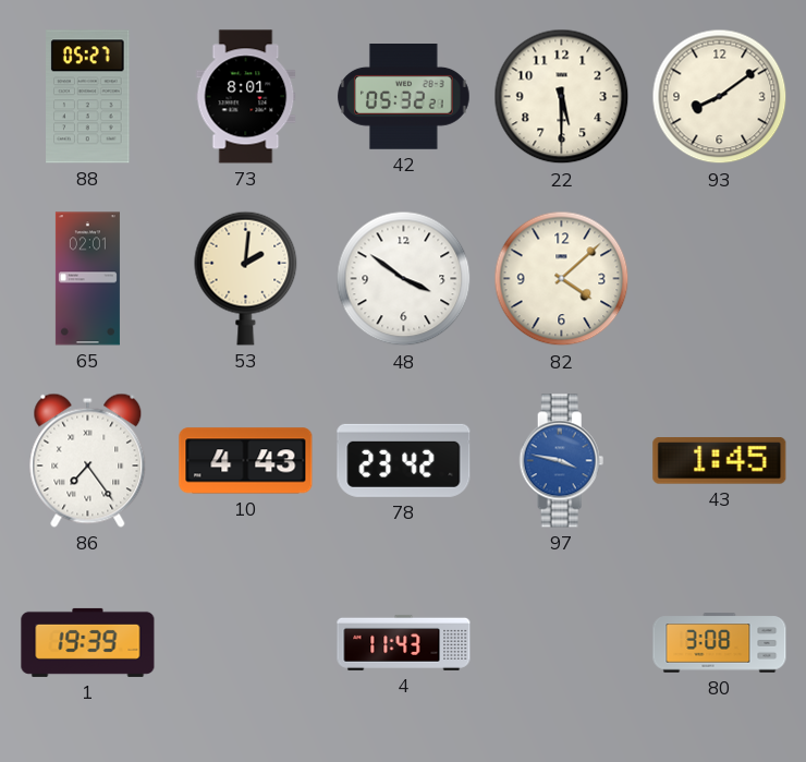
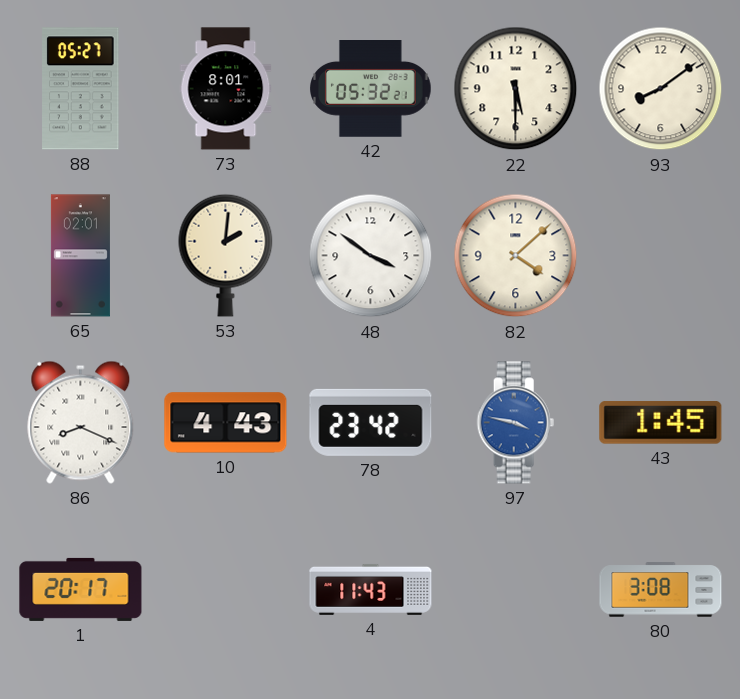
86: 7:24 -> 8:19 (81, 422)
1: 19:39 -> 20:17 (81, 589)
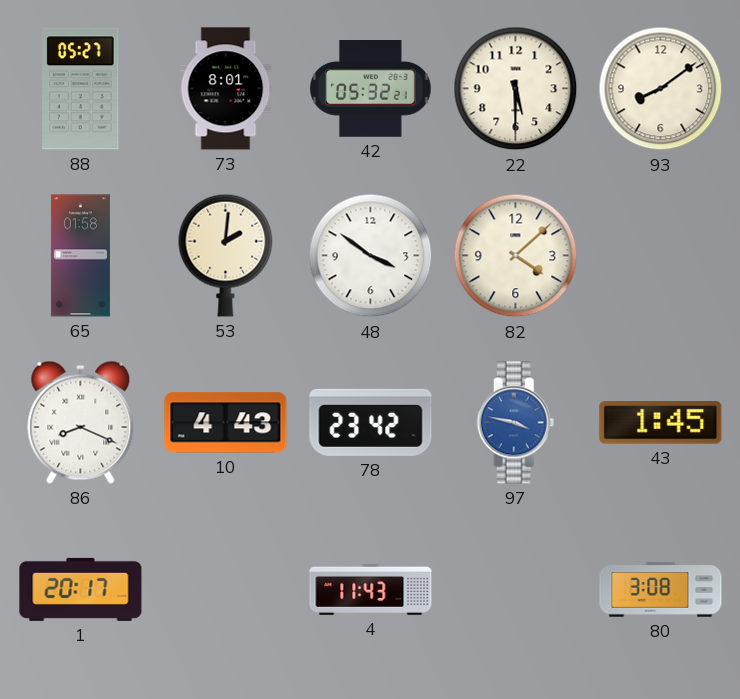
65: 02:01 -> 01:58 (80, 256)
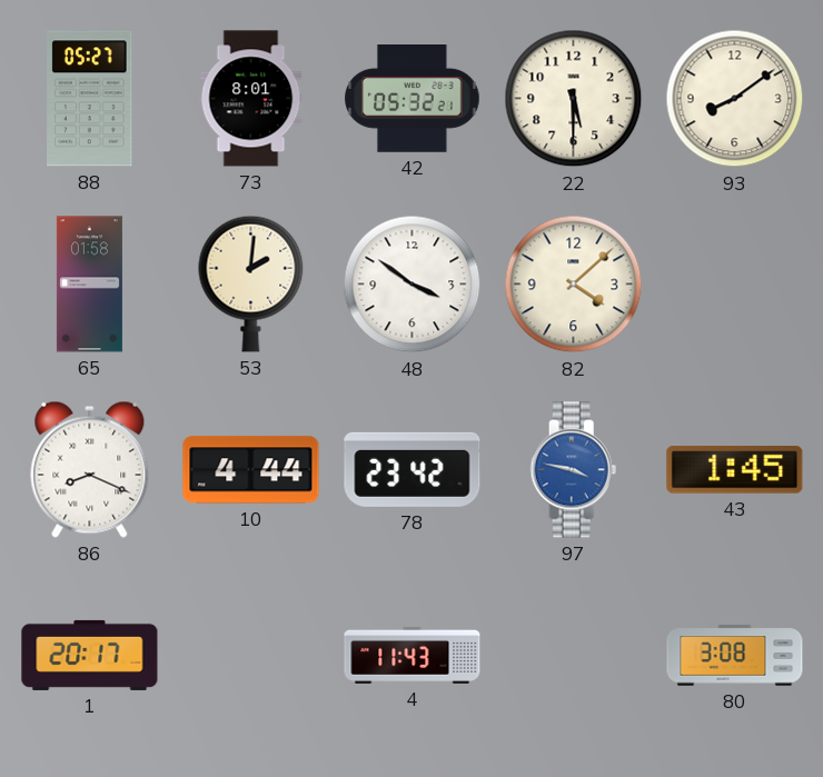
10: 4:43 -> 4:44 (251, 470)
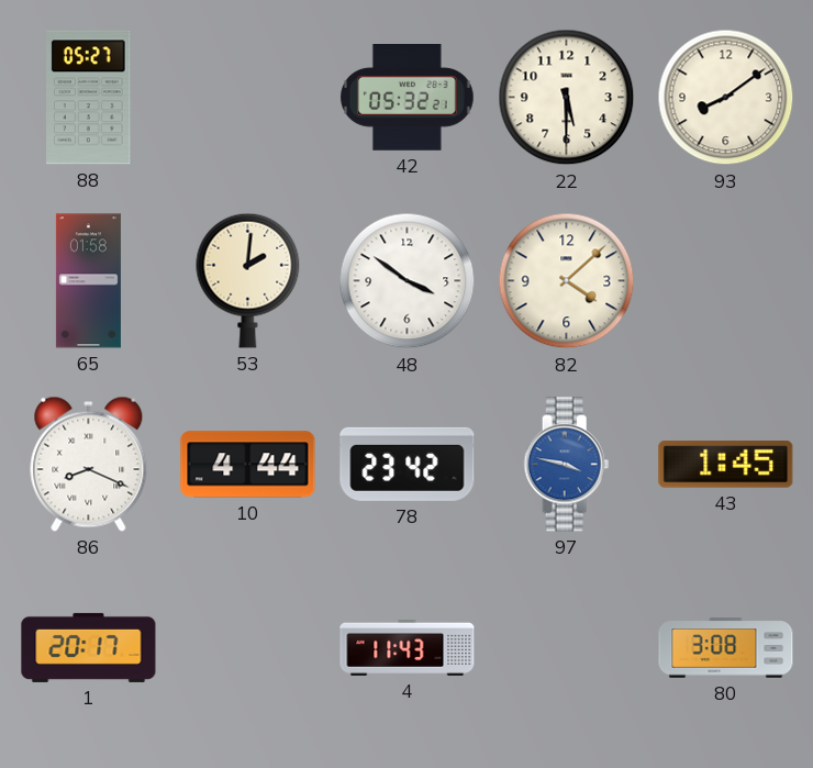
73: 8:01 -> none (251, 99)
